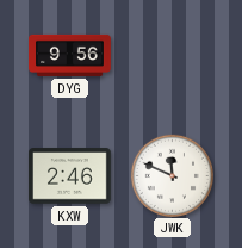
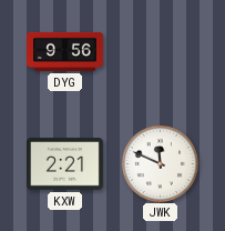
KXW: 2:46 -> 2:21 (65, 164)
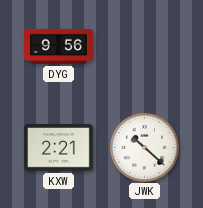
JWK: 11:49 -> 10:22 (144, 147)
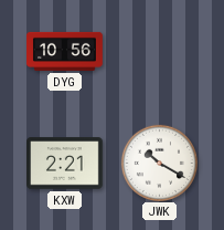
DYG: 9:56 -> 10:56 (65, 51)
JWK: 10:22 -> 10:20 (159, 163)
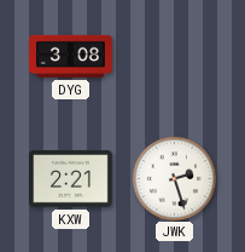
DYG: 10:56 -> 3:08 (71, 56)
JWK: 10:20 -> 2:27 (174, 178)
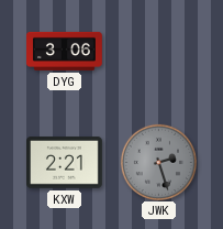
DYG: 3:08 -> 3:06 (65, 51)
JWK dial: white -> grey (158, 162)
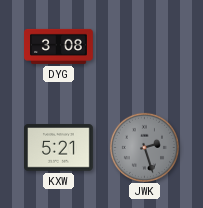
DYG: 3:06 -> 3:08 (59, 46)
KXW: 2:21 -> 5:21 (59, 148)
